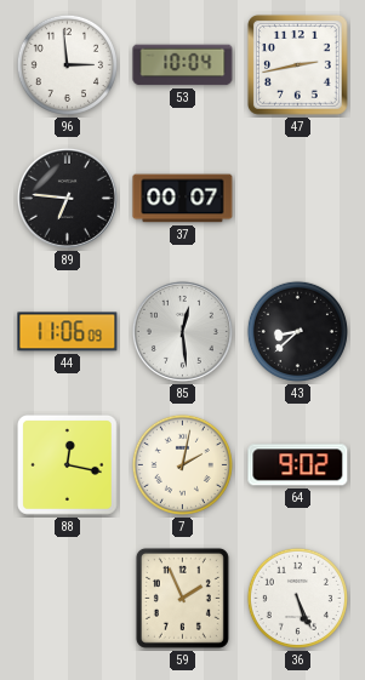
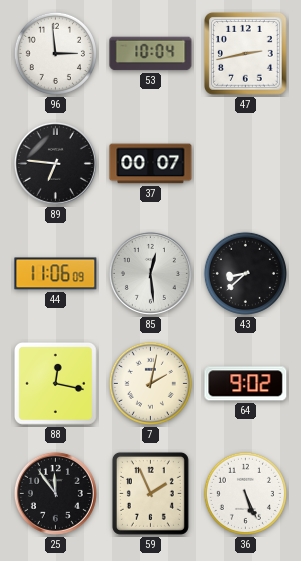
25: none -> 11:54 (55, 493)
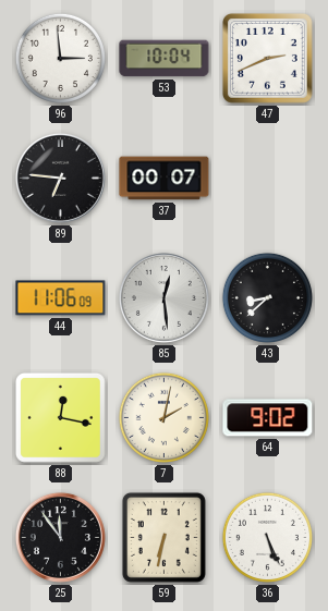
47: 2:43 -> 2:41 (268, 59)
59: 1:56 -> 6:32 (163, 537)
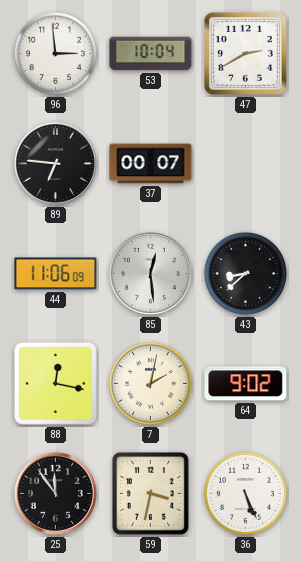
47: 2:41 -> 2:40 (246, 54)
59: 6:32 -> 3:32 (150, 493)
